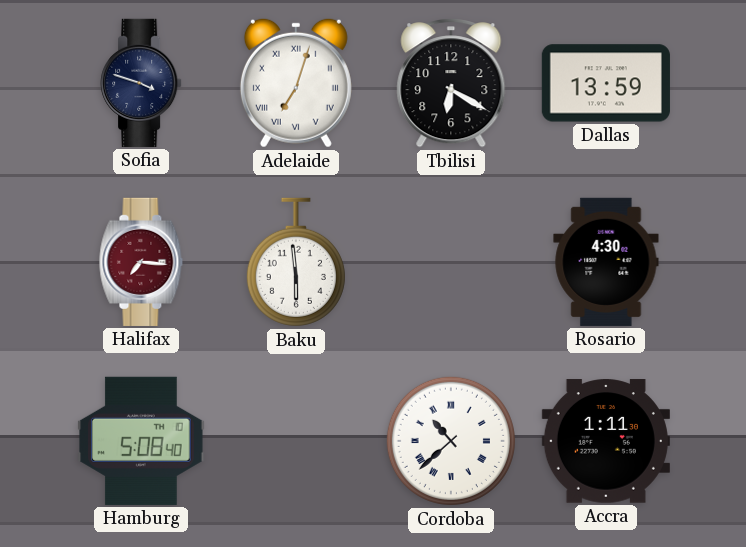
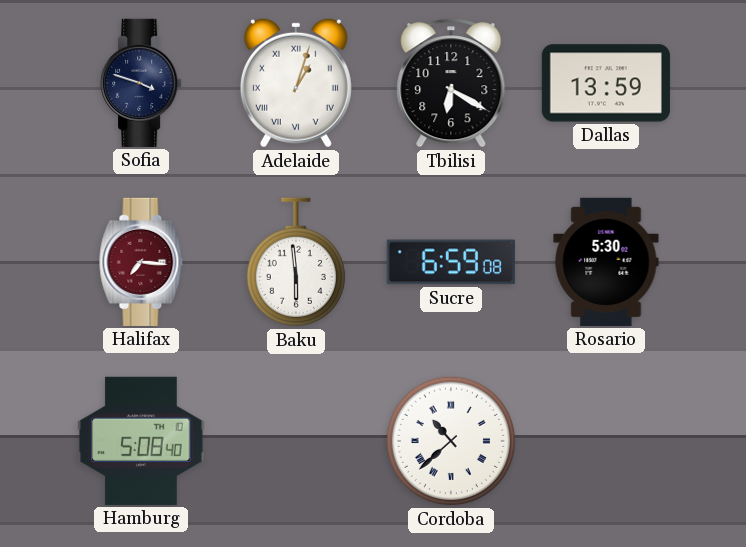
Adelaide: 7:03 -> 1:03 (296, 83)
Sucre: none -> 6:59 (451, 262)
Rosario: 4:30 -> 5:30 (606, 262)
Accra: 1:11 -> none (606, 441)
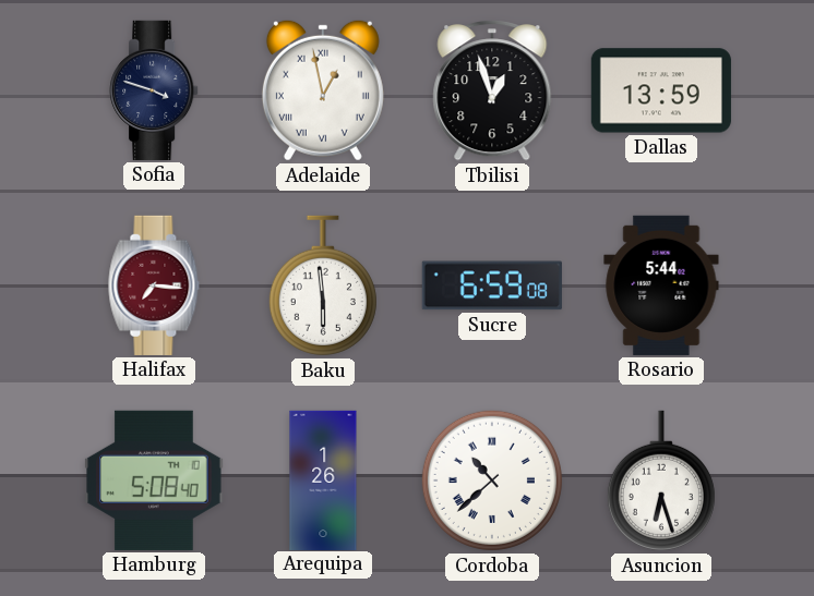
Adelaide: 1:03 -> 12:58 (323, 90)
Tbilisi: 6:20 -> 12:57 (492, 90)
Rosario: 5:30 -> 5:44 (661, 285)
Arequipa: none -> 1:26 (323, 479)
Asuncion: none -> 6:27 (661, 481)
